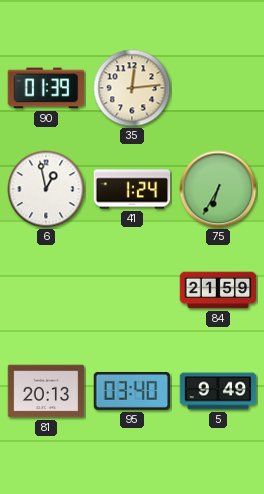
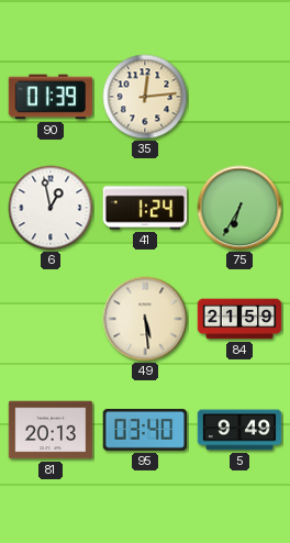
49: none -> 5:29 (145, 319)
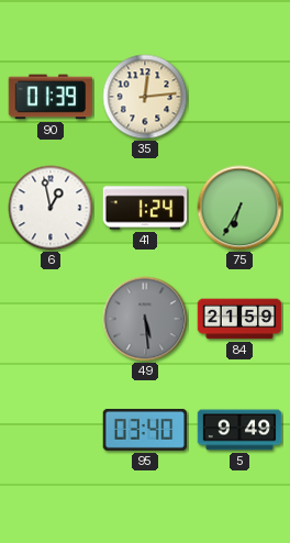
49 dial: cream -> grey (145, 319)
81: 20:13 -> none (51, 430)
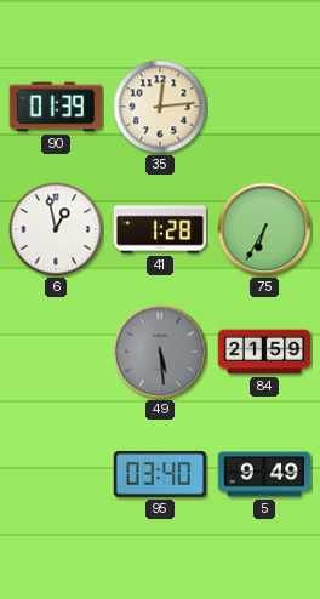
41: 1:24 -> 1:28 (160, 229)
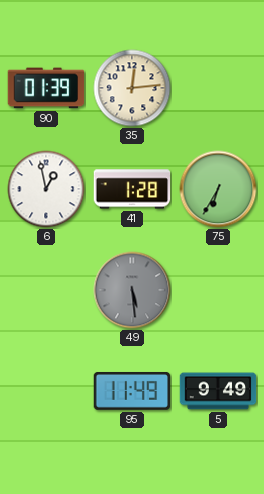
84: 21:59 -> none (264, 352)
95: 03:40 -> 11:49 (132, 391)
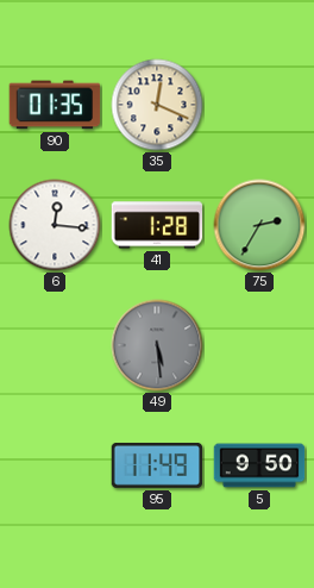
90: 01:39 -> 01:35 (55, 105)
35: 12:14 -> 12:19 (157, 105)
6: 12:58 -> 12:16 (55, 225)
75: 6:35 -> 2:35 (259, 225)
5: 9:49 -> 9:50 (259, 465)
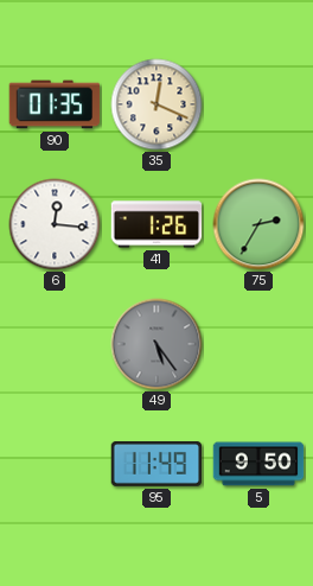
41: 1:28 -> 1:26 (156, 224)
49: 5:29 -> 5:24 (156, 344)
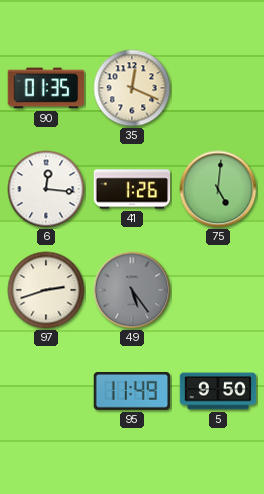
75: 2:35 -> 5:01 (218, 189)
97: none -> 2:42 (46, 290)
